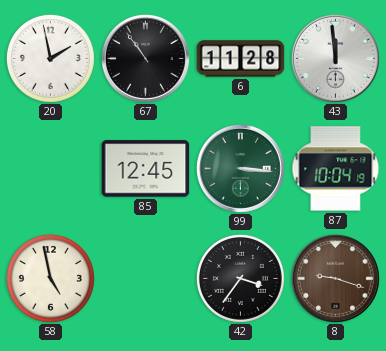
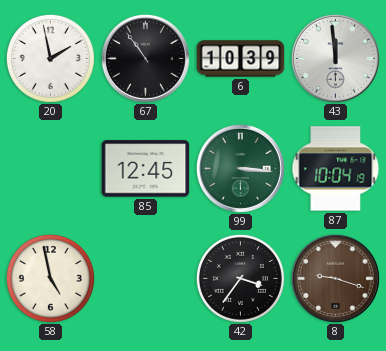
6: 11:28 -> 10:39 (241, 59)
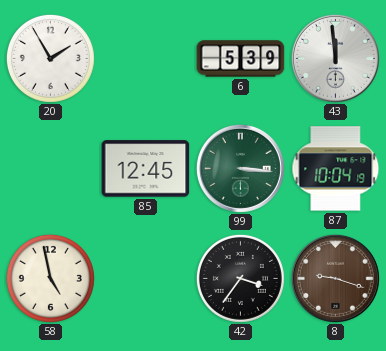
20: 1:58 -> 1:55 (50, 58)
67: 10:54 -> none (145, 58)
6: 10:39 -> 5:39 (241, 59)
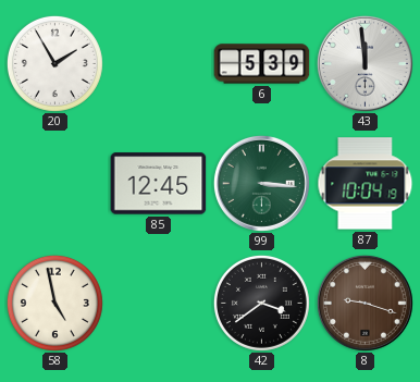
42: 3:36 -> 3:39 (261, 303)
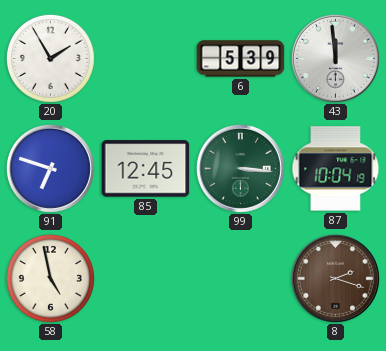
91: none -> 6:48 (50, 168)
42: 3:39 -> none (261, 303)
8: 9:18 -> 2:18 (335, 278)
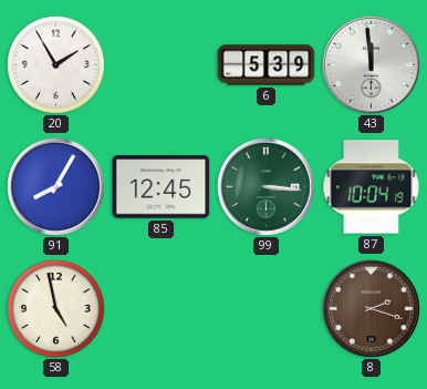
91: 6:48 -> 8:05 (55, 186)
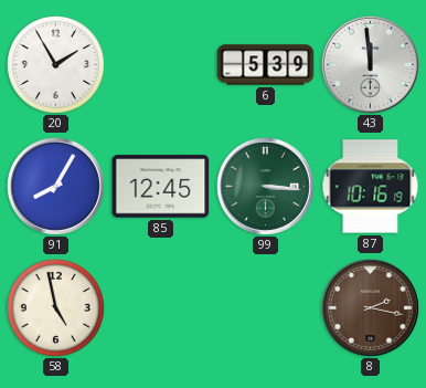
87: 10:04 -> 10:16 (371, 187)
8: 2:18 -> 2:17 (370, 307)
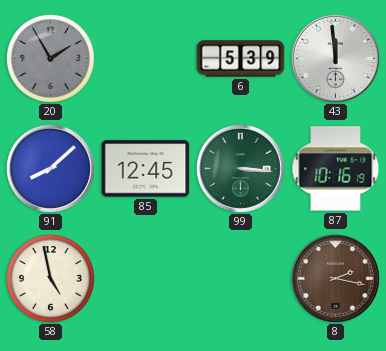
20 dial: white -> grey (50, 58)
91: 8:05 -> 8:08 (50, 168)
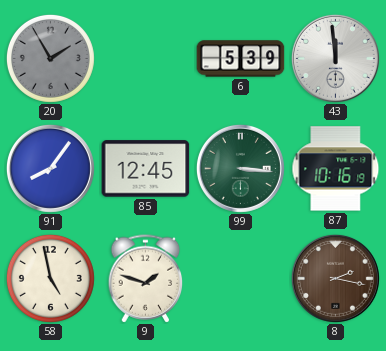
91: 8:08 -> 8:06 (50, 168)
9: none -> 1:48 (146, 279)
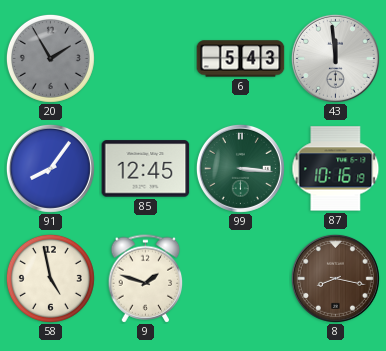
6: 5:39 -> 5:43 (241, 59)
8: 2:17 -> 8:17 (335, 278)
